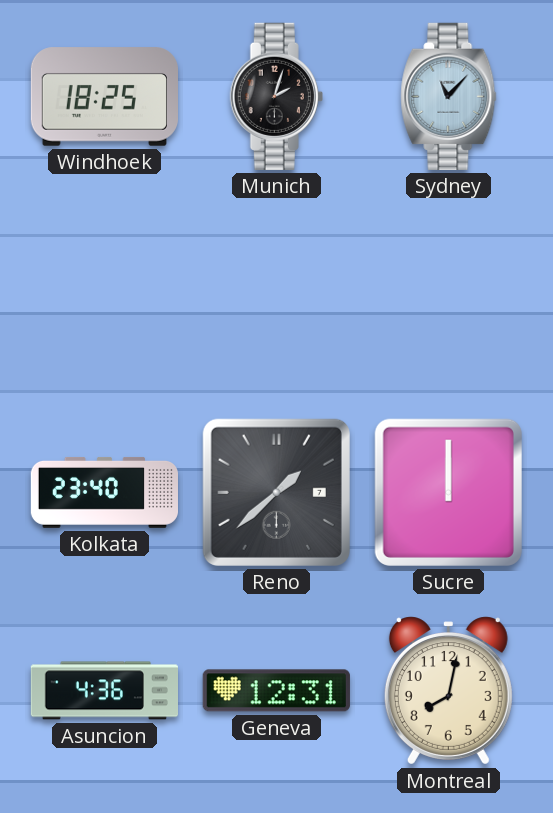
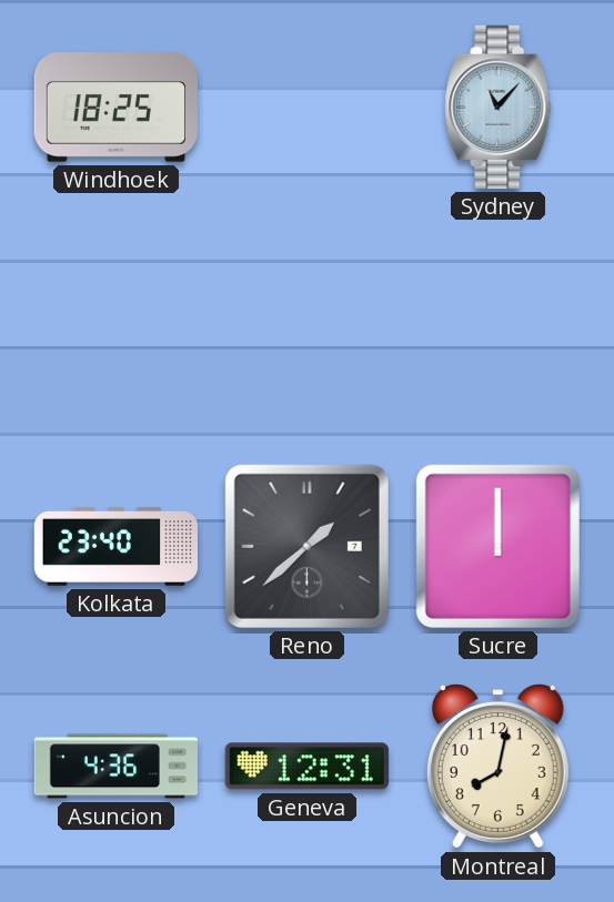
Munich: 2:03 -> none (276, 96)
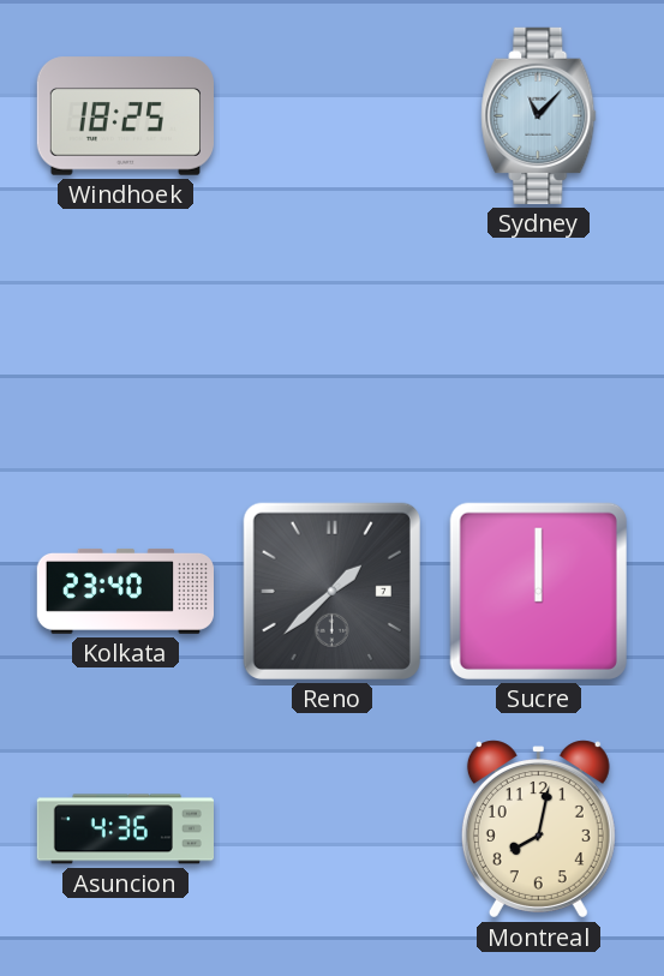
Geneva: 12:31 -> none (306, 767)
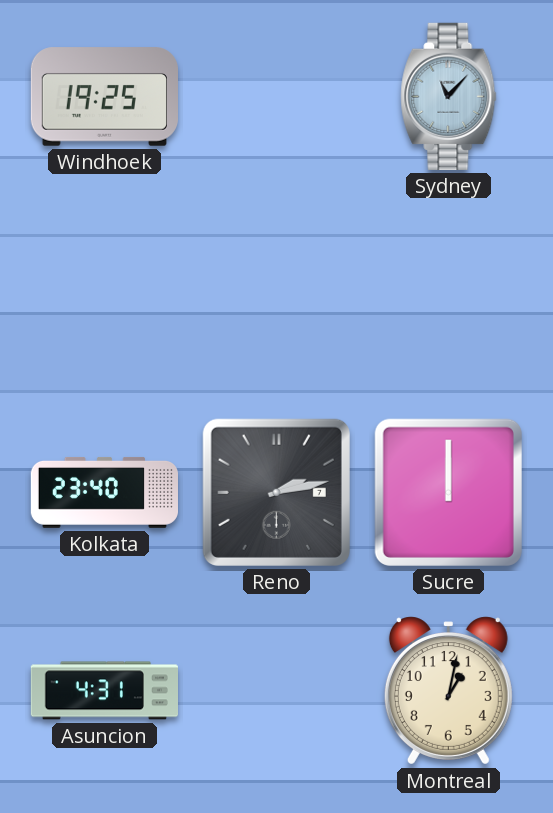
Windhoek: 18:25 -> 19:25 (104, 97)
Reno: 1:38 -> 2:13 (276, 492)
Asuncion: 4:36 -> 4:31 (104, 691)
Montreal: 8:02 -> 1:02 (448, 691)
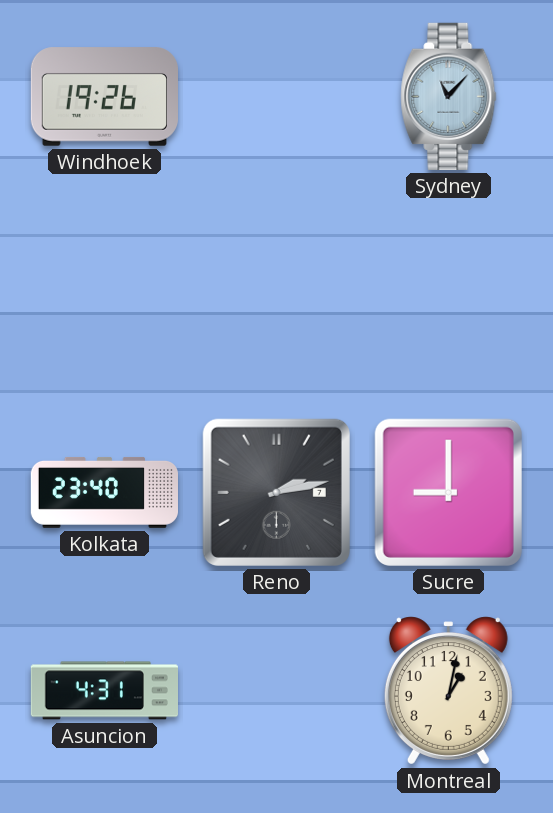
Windhoek: 19:25 -> 19:26 (104, 97)
Sucre: 12:00 -> 9:00 (448, 492)
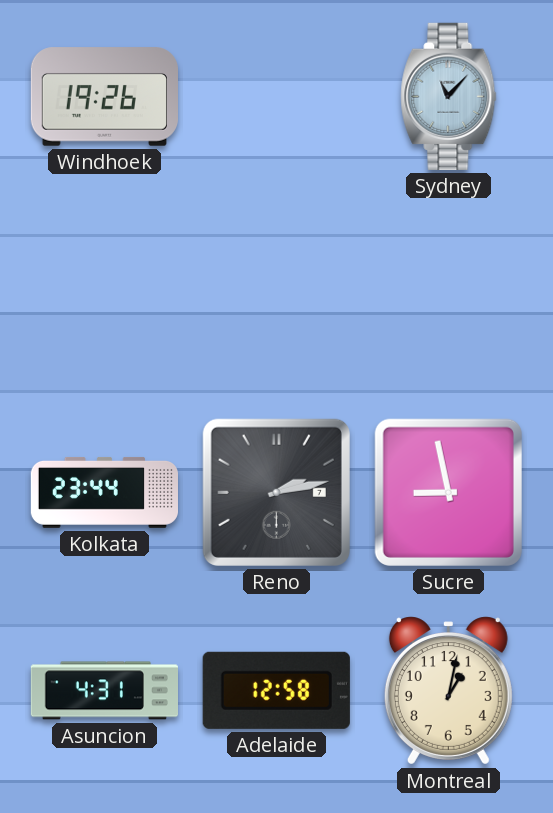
Kolkata: 23:40 -> 23:44 (104, 493)
Sucre: 9:00 -> 8:58 (448, 492)
Adelaide: none -> 12:58 (276, 690)
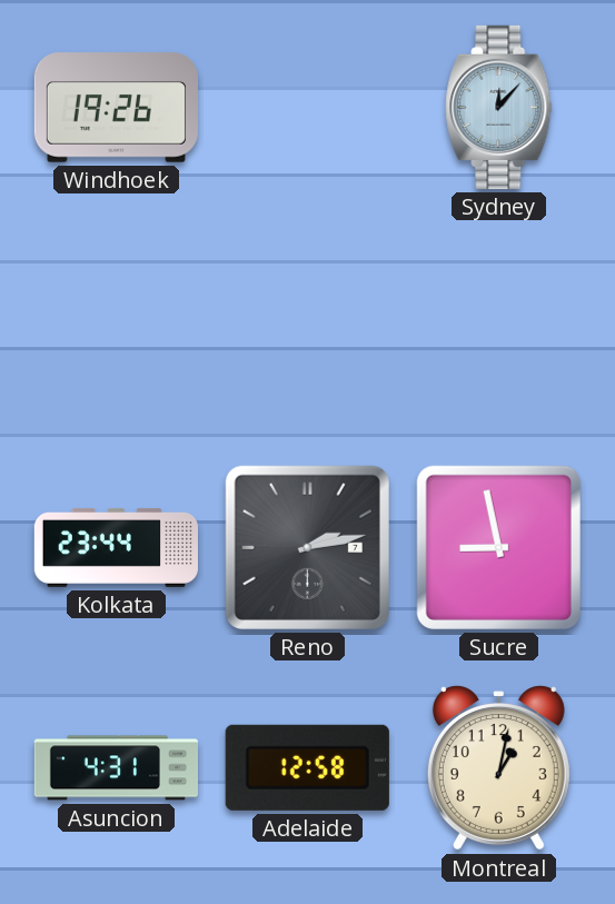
Sydney: 11:07 -> 12:07 (499, 107)
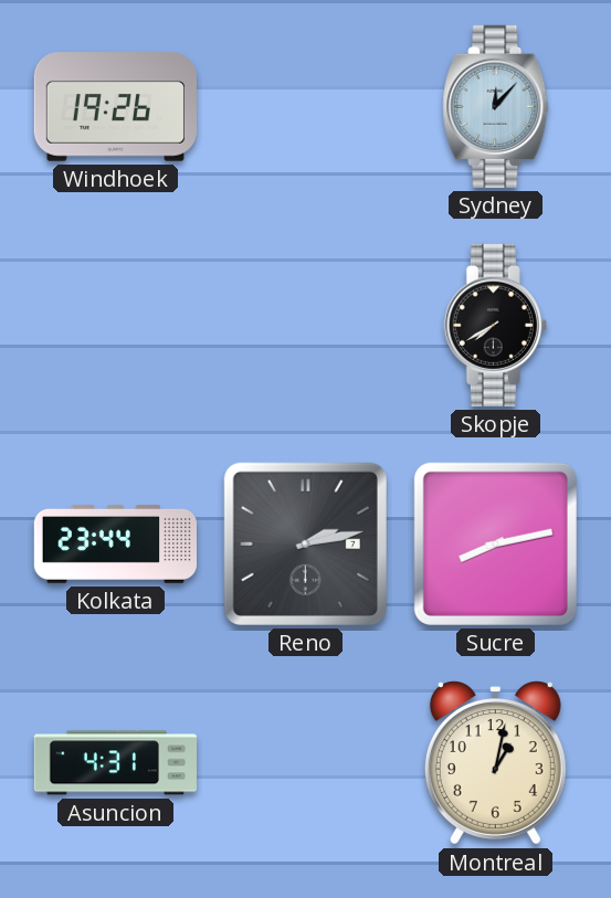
Skopje: none -> 7:40 (495, 325)
Sucre: 8:58 -> 8:13 (495, 543)
Adelaide: 12:58 -> none (307, 767)
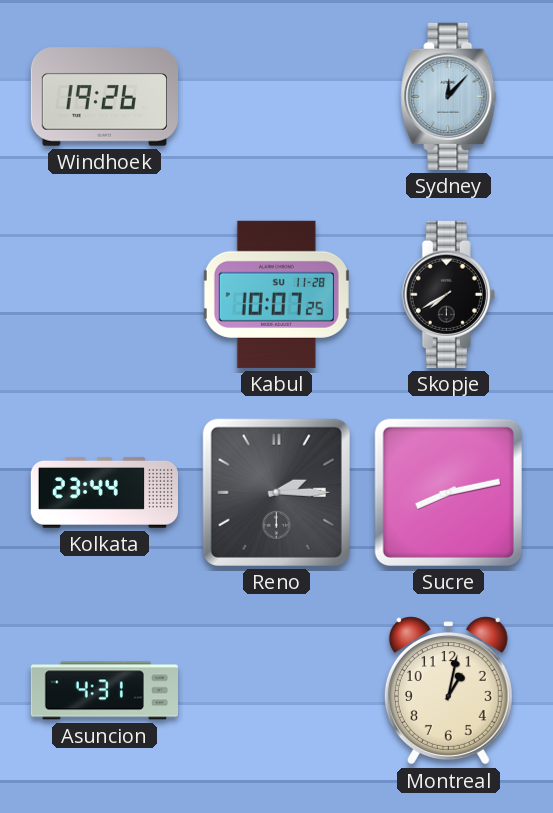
Kabul: none -> 10:07 (276, 294)
Reno: 2:13 -> 2:15 (276, 492)
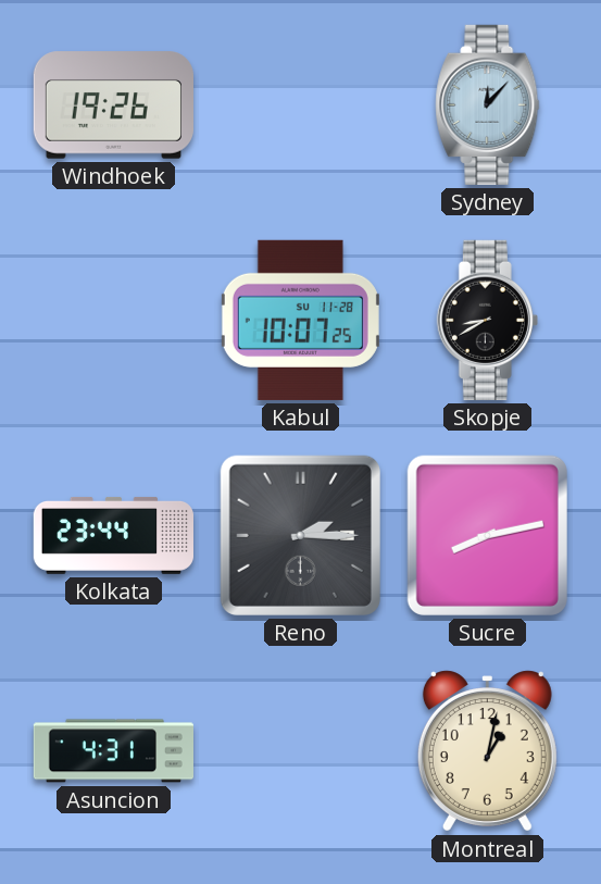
Skopje: 7:40 -> 8:40 (487, 320)
